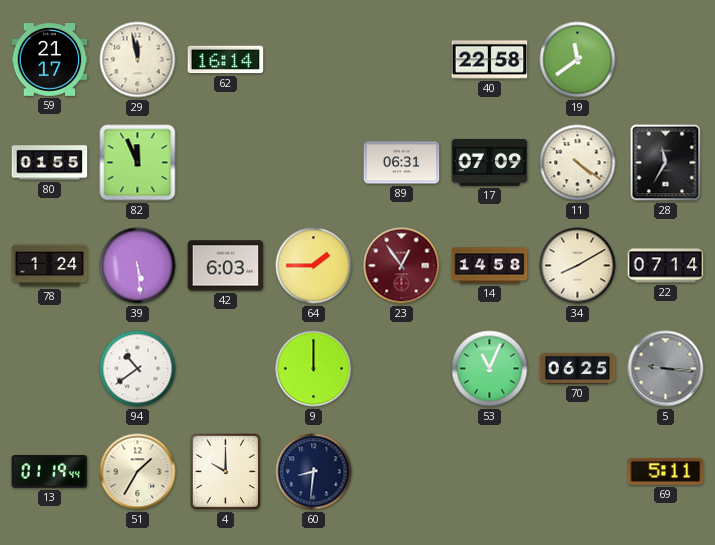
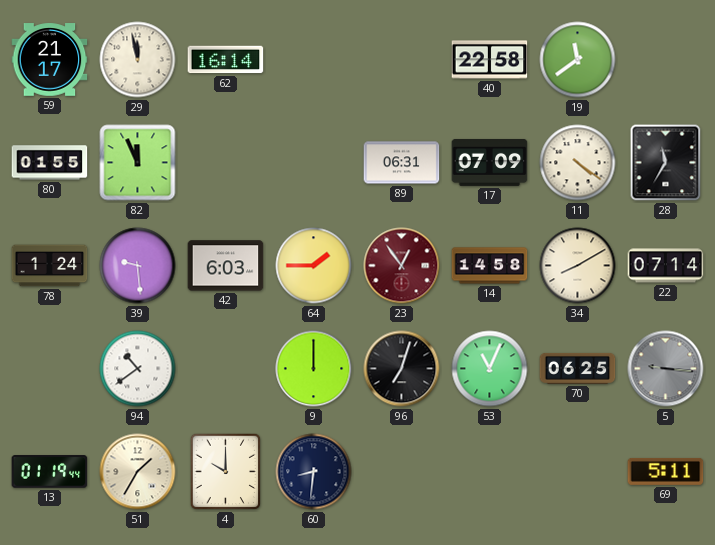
39: 5:29 -> 9:29 (138, 266)
96: none -> 7:03 (402, 369)
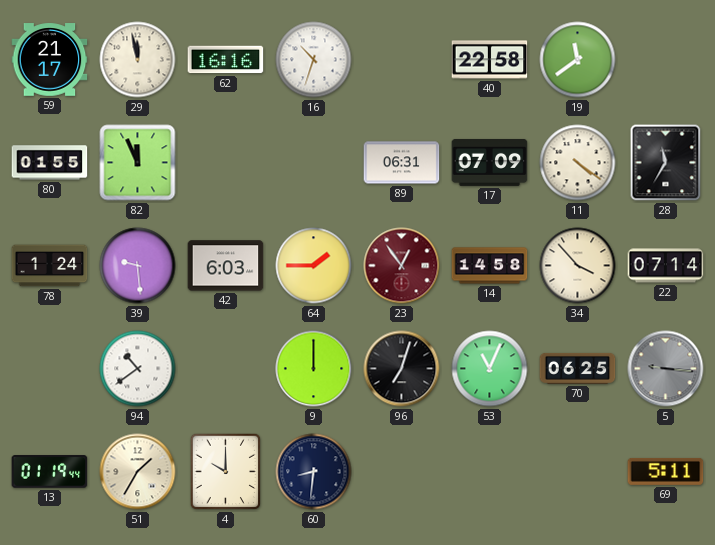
62: 16:14 -> 16:16 (226, 60)
16: none -> 10:33 (314, 60)
34: 8:10 -> 3:53 (578, 266)
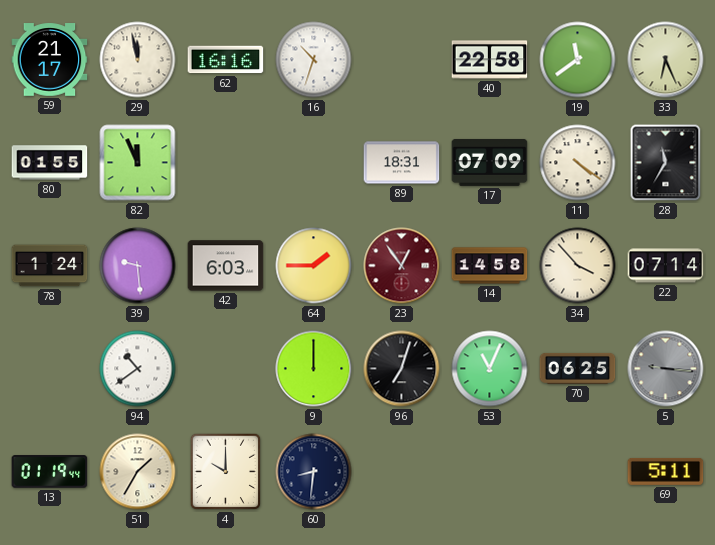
33: none -> 6:26 (666, 60)
89: 06:31 -> 18:31 (402, 163)
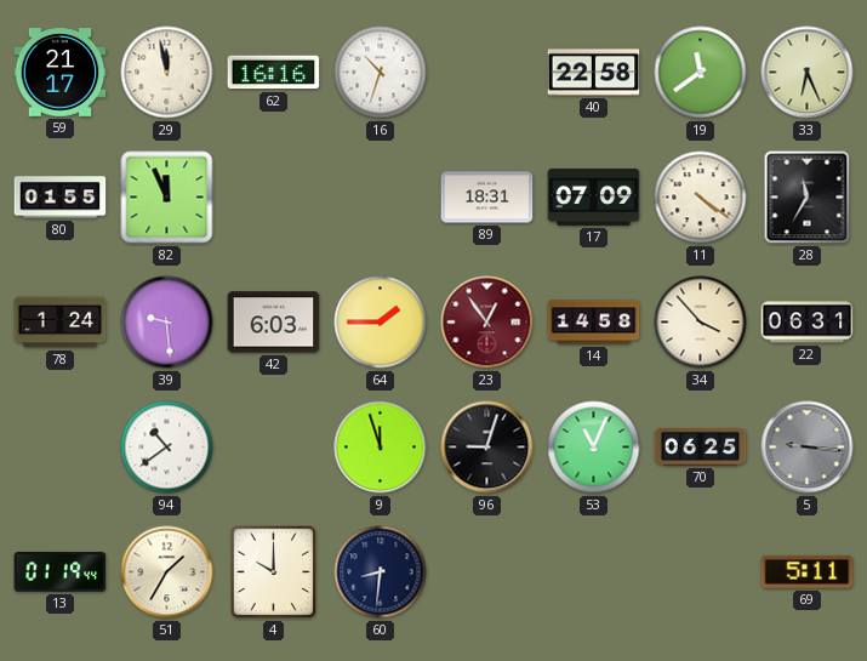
22: 07:14 -> 06:31 (808, 323)
9: 12:00 -> 11:57 (381, 448)
96: 7:03 -> 9:03 (487, 448)
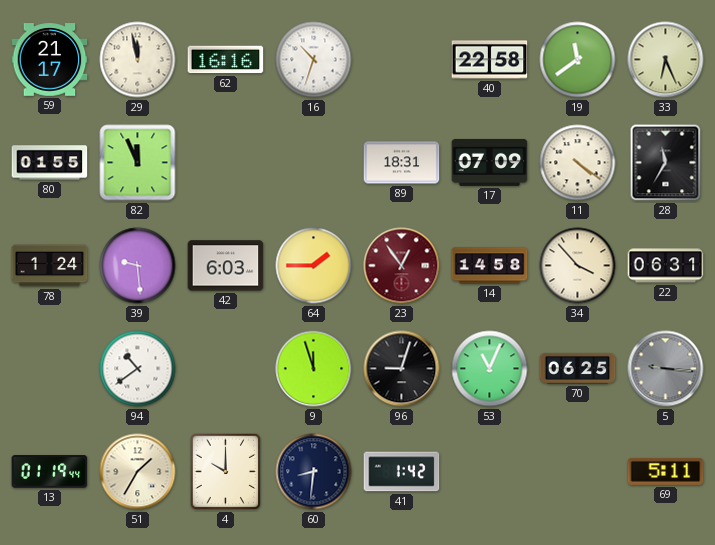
41: none -> 1:42 (402, 472)
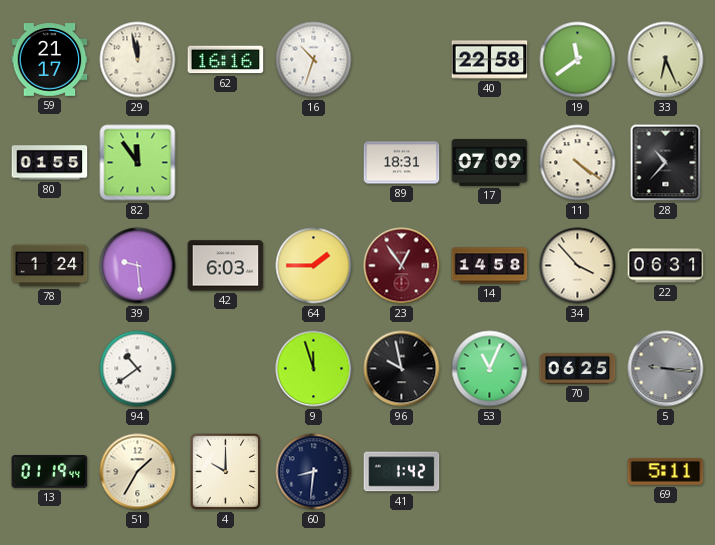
82: 11:56 -> 11:54 (138, 163)
28: 11:35 -> 10:37 (666, 163)
96: 9:03 -> 9:58 (402, 369)
